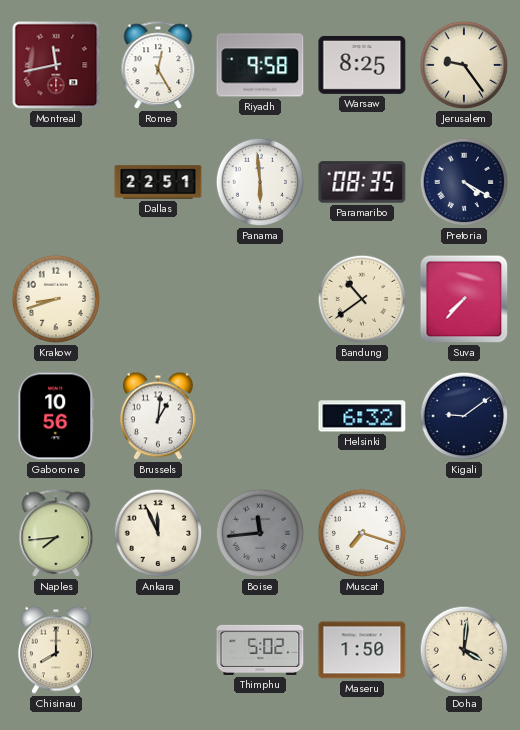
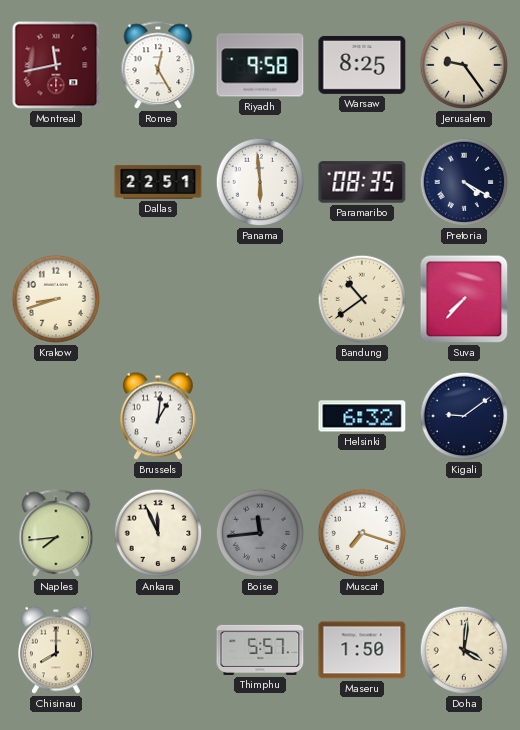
Gaborone: 10:56 -> none (56, 416)
Thimphu: 5:02 -> 5:57 (260, 650)
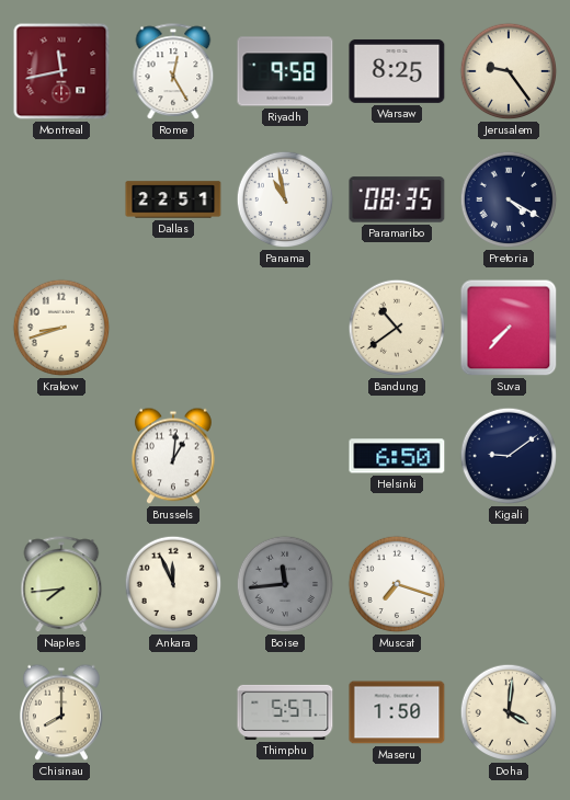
Panama: 5:59 -> 10:58 (285, 199)
Helsinki: 6:32 -> 6:50 (397, 456)
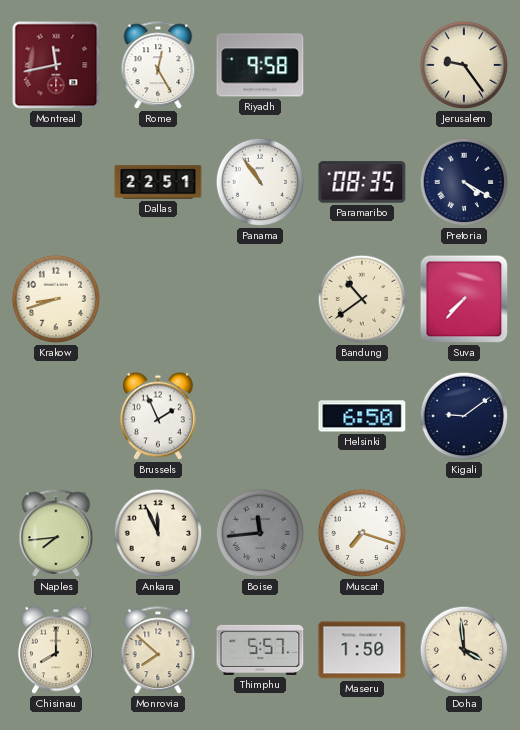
Warsaw: 8:25 -> none (397, 71)
Panama: 10:58 -> 10:54 (260, 182)
Brussels: 1:01 -> 1:56 (159, 416)
Monrovia: none -> 7:52 (158, 651)
Doha: 4:01 -> 3:59 (464, 650)
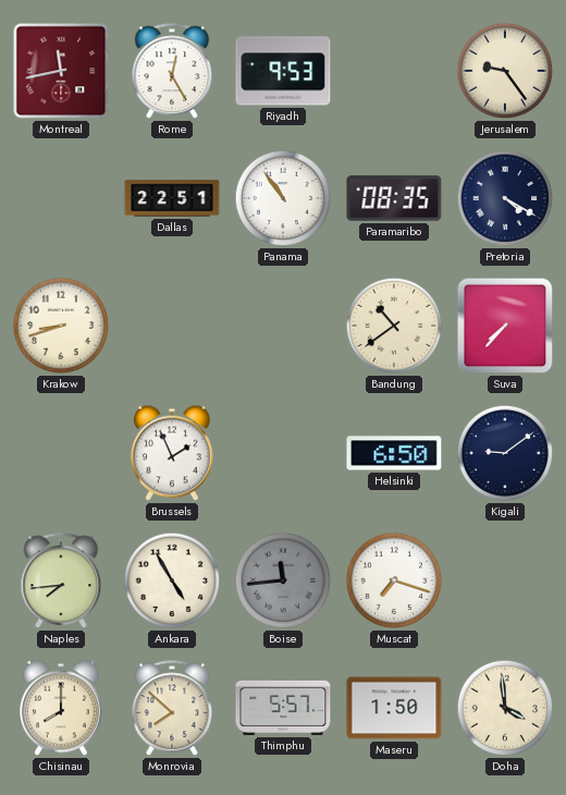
Riyadh: 9:58 -> 9:53 (283, 71)
Ankara: 11:56 -> 4:55 (172, 580)
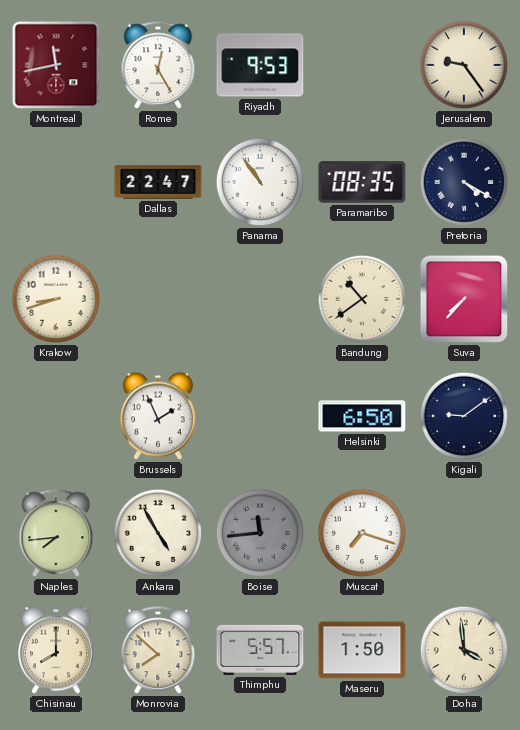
Dallas: 22:51 -> 22:47 (158, 182)
